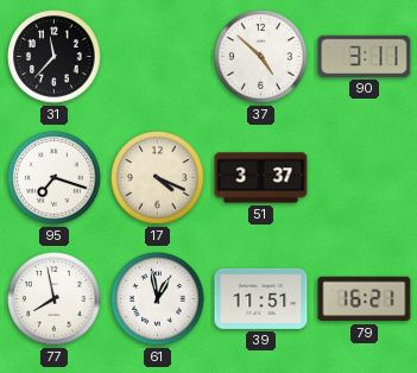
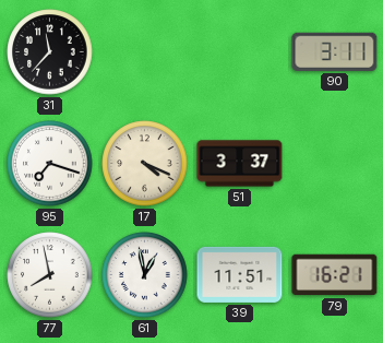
37: 4:52 -> none (261, 57)
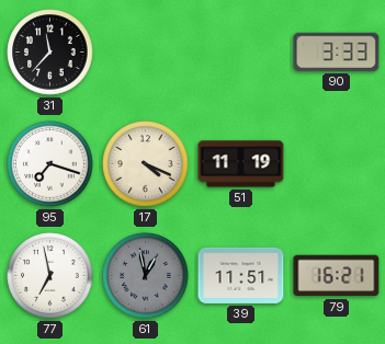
90: 3:11 -> 3:33 (337, 51)
51: 3:37 -> 11:19 (241, 164)
77: 7:58 -> 6:58 (50, 276)
61 dial: white -> grey (146, 276)
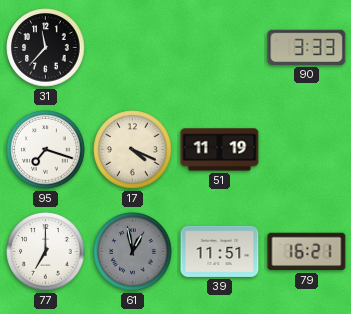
77: 6:58 -> 7:00 (46, 252)
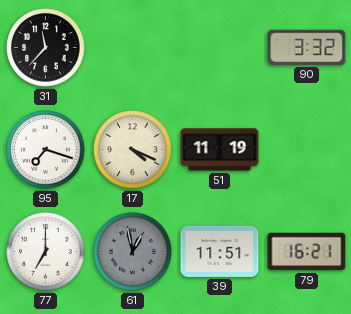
90: 3:33 -> 3:32 (307, 47)
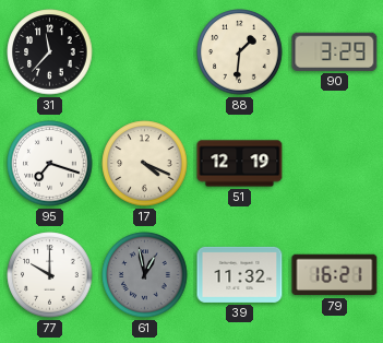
88: none -> 1:31 (240, 52)
90: 3:32 -> 3:29 (335, 51)
51: 11:19 -> 12:19 (240, 164)
77: 7:00 -> 10:00 (50, 275)
39: 11:51 -> 11:32 (240, 274)
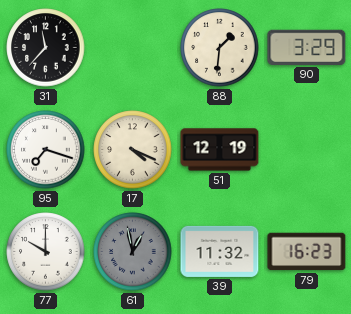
79: 16:21 -> 16:23 (307, 252)
